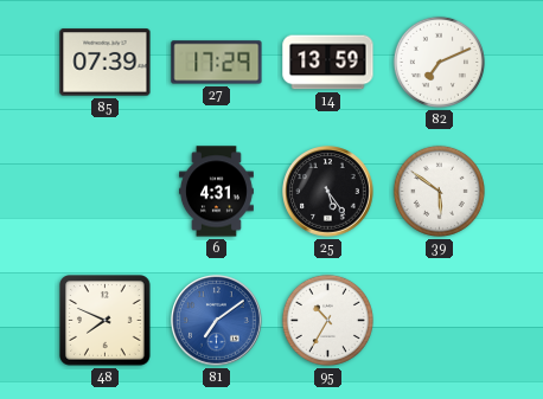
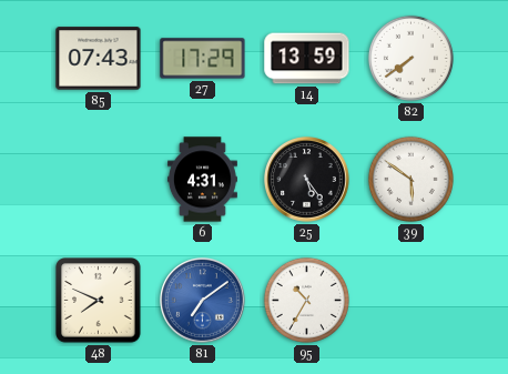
85: 07:39 -> 07:43 (99, 59)
82: 7:11 -> 7:39 (410, 58)
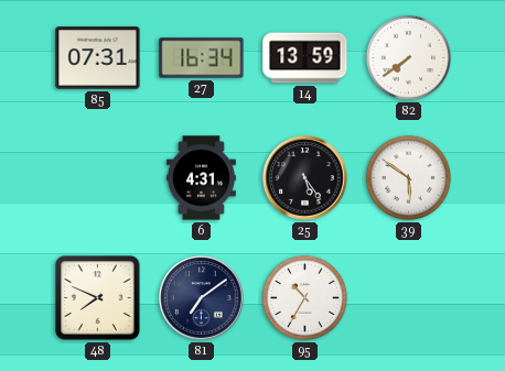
85: 07:43 -> 07:31 (98, 58)
27: 17:29 -> 16:34 (202, 58)
81 dial: blue -> navy (202, 298)
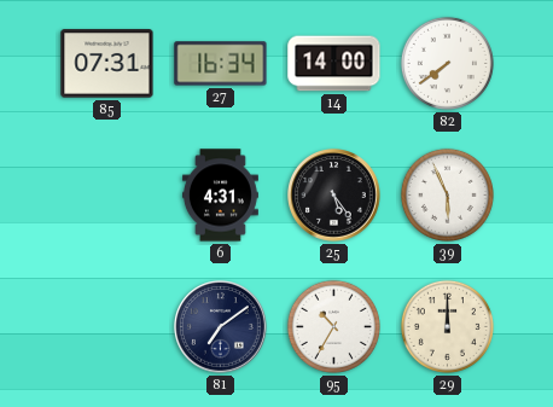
14: 13:59 -> 14:00 (334, 64)
39: 5:51 -> 5:56 (447, 194)
48: 7:49 -> none (98, 298)
29: none -> 12:00 (447, 326)
